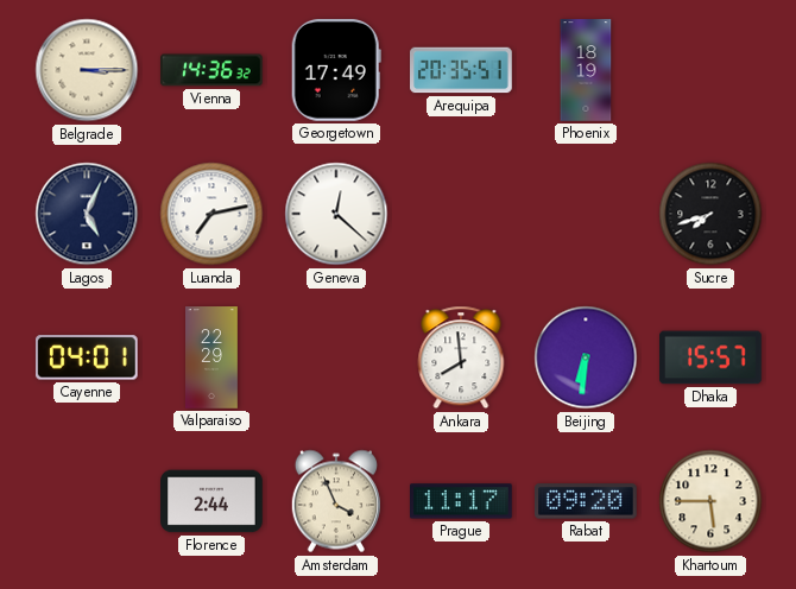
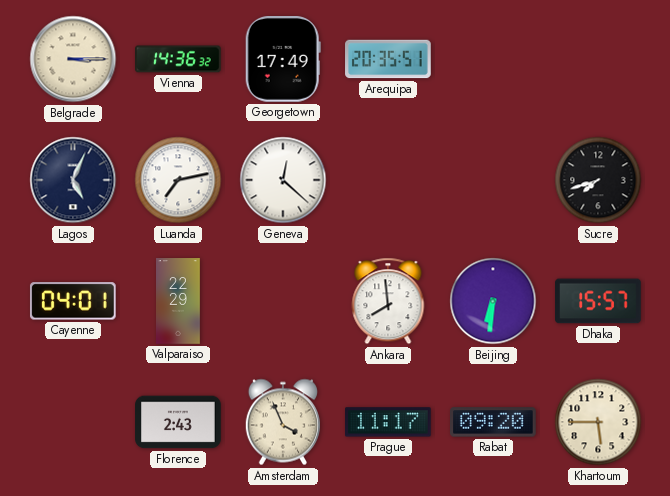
Phoenix: 18:19 -> none (586, 70)
Florence: 2:44 -> 2:43 (178, 422)
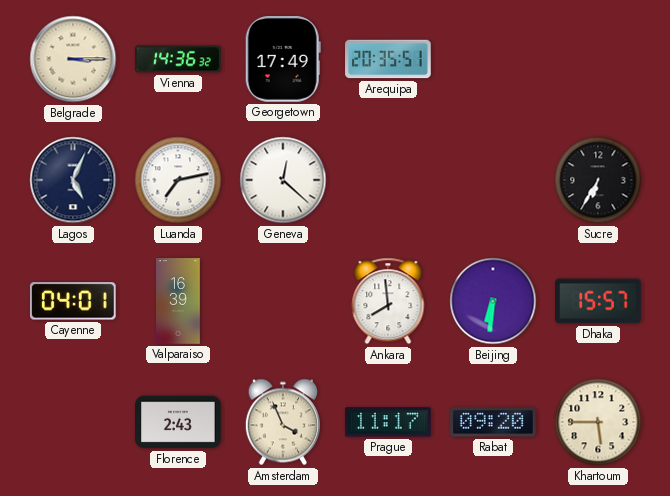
Sucre: 7:42 -> 6:35 (598, 180)
Valparaiso: 22:29 -> 16:39 (179, 301)
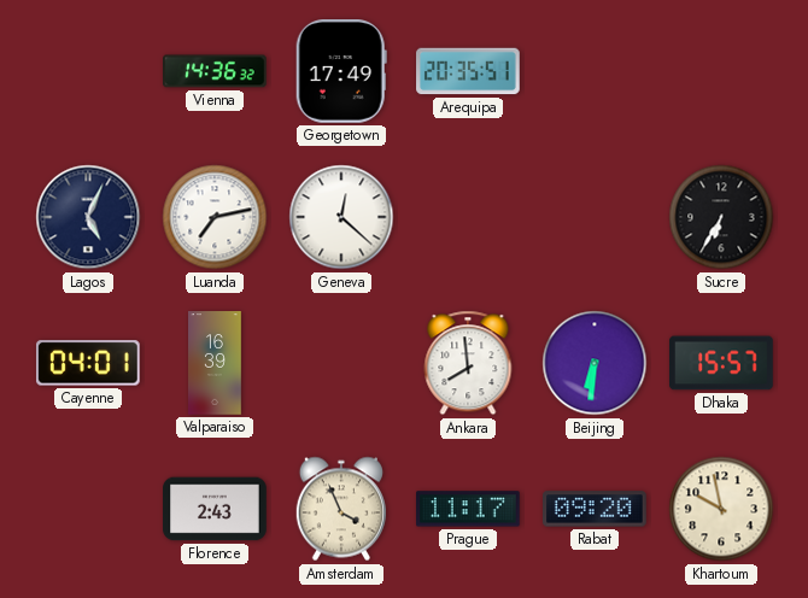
Belgrade: 3:15 -> none (73, 59)
Khartoum: 5:45 -> 9:58 (721, 509)
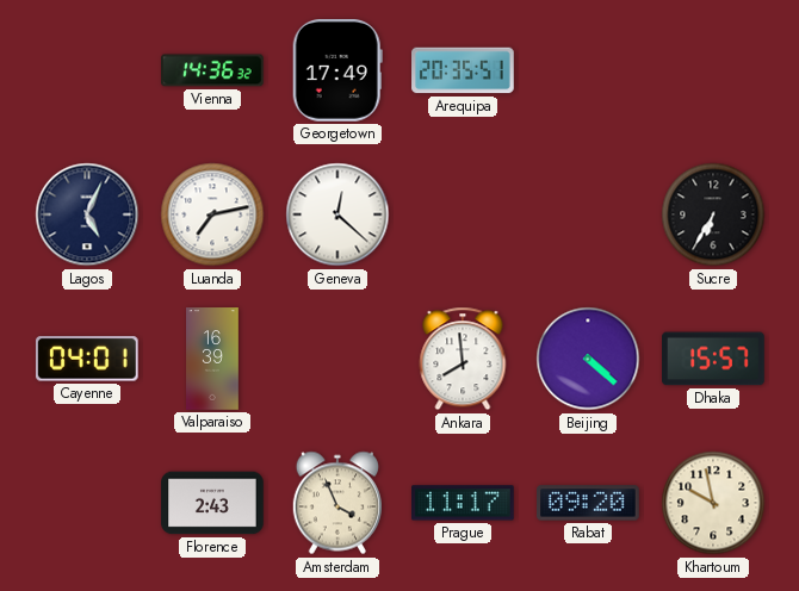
Beijing: 6:31 -> 4:22 (588, 359)
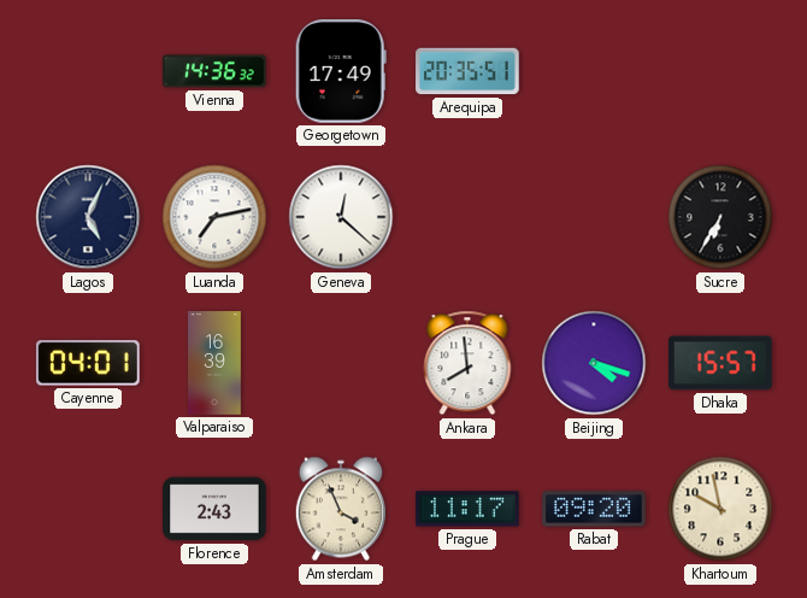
Beijing: 4:22 -> 4:18 (594, 363)
